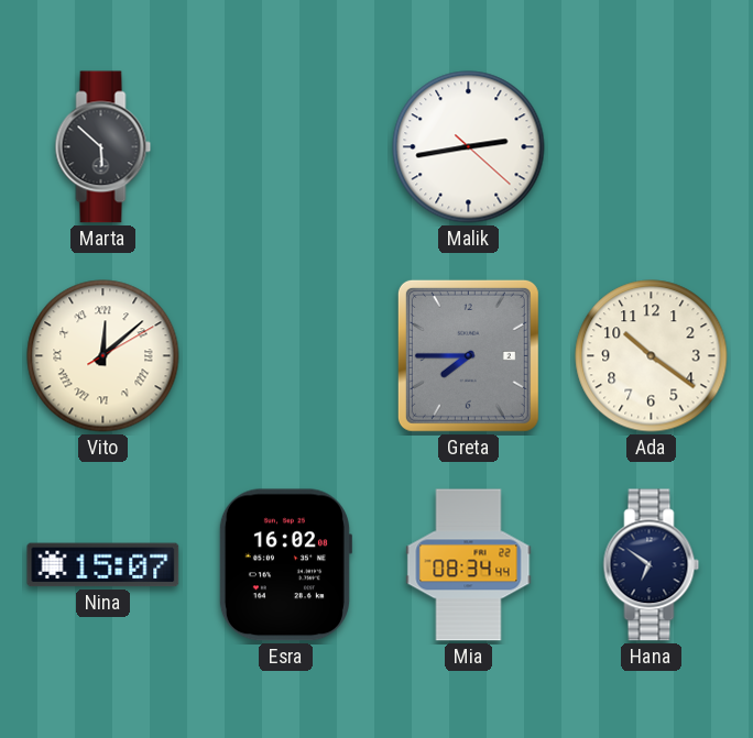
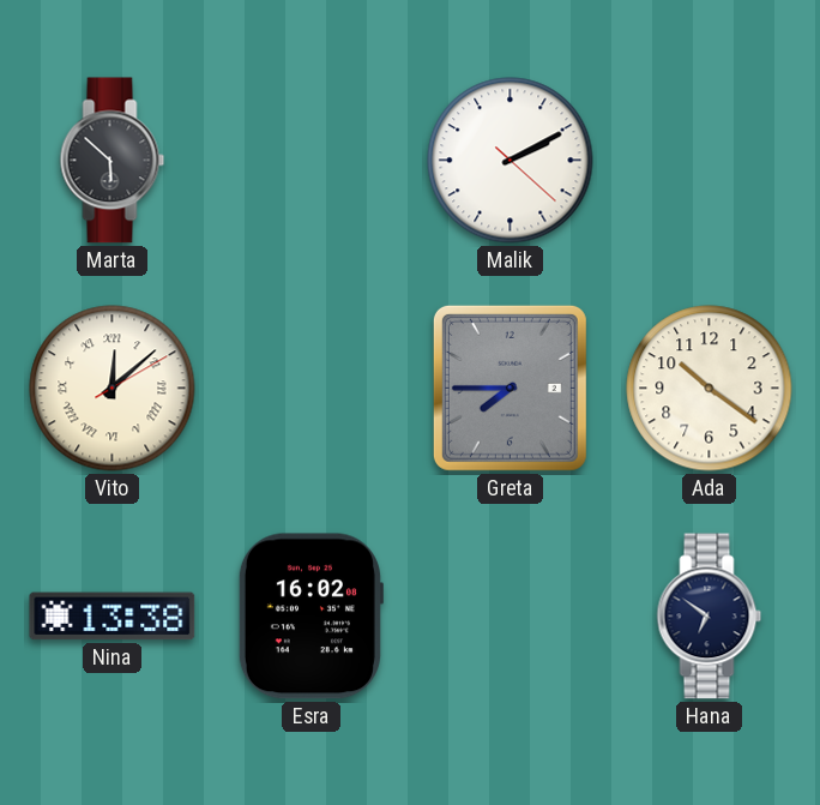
Malik: 2:43 -> 2:10 (511, 161)
Nina: 15:07 -> 13:38 (113, 617)
Mia: 08:34 -> none (469, 565)
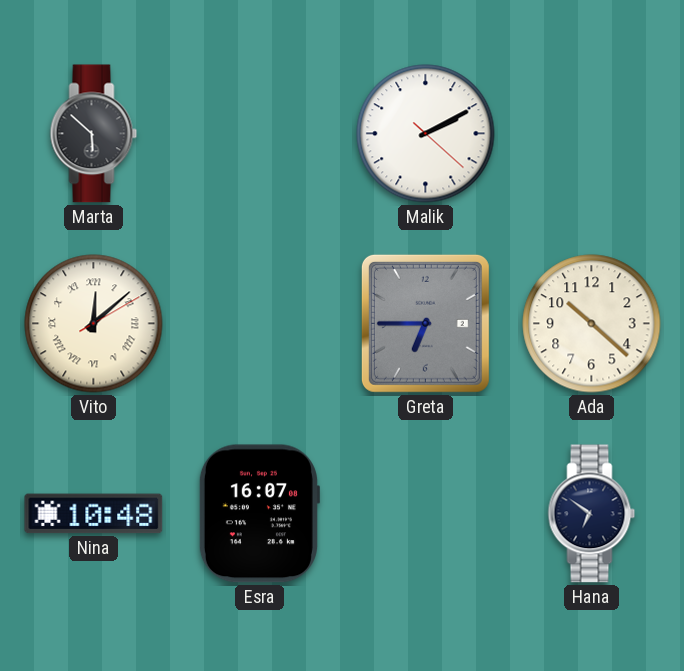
Greta: 7:45 -> 6:45 (425, 323)
Ada: 10:21 -> 10:22 (592, 324)
Nina: 13:38 -> 10:48 (94, 514)
Esra: 16:02 -> 16:07 (259, 514)
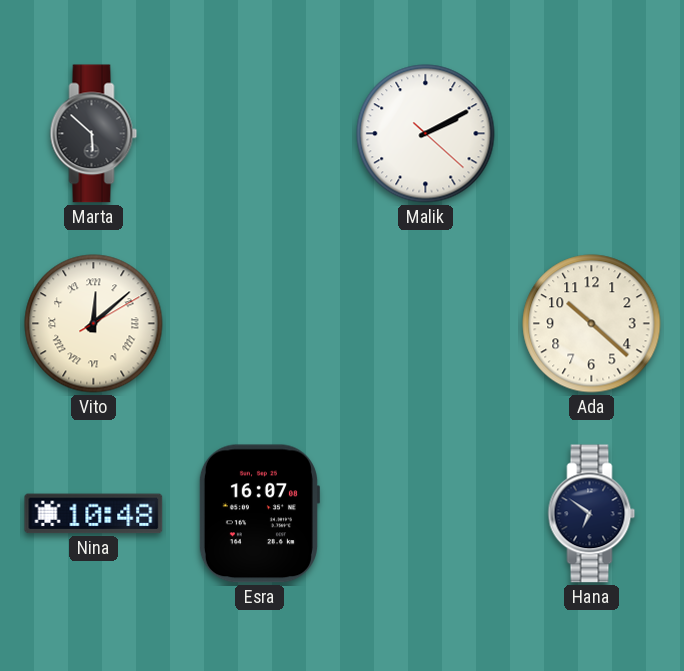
Greta: 6:45 -> none (425, 323)
